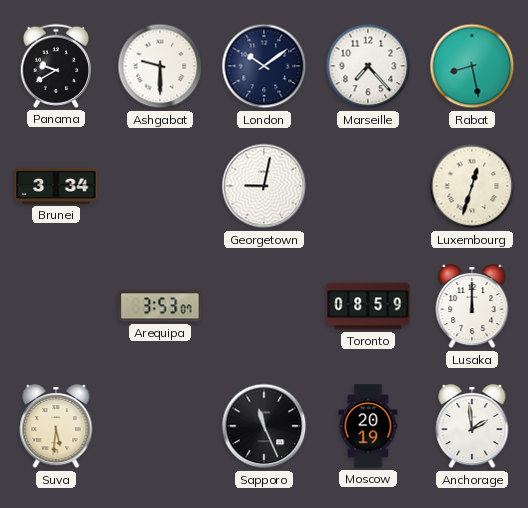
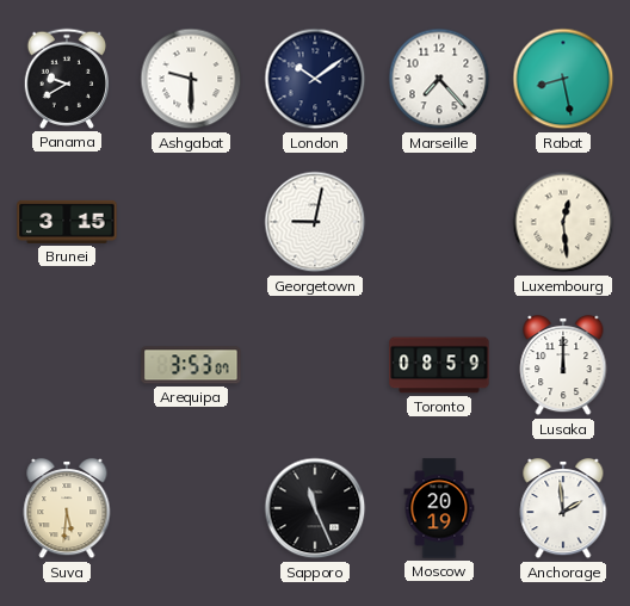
Brunei: 3:34 -> 3:15 (67, 222)
Luxembourg: 12:33 -> 12:29 (563, 222)
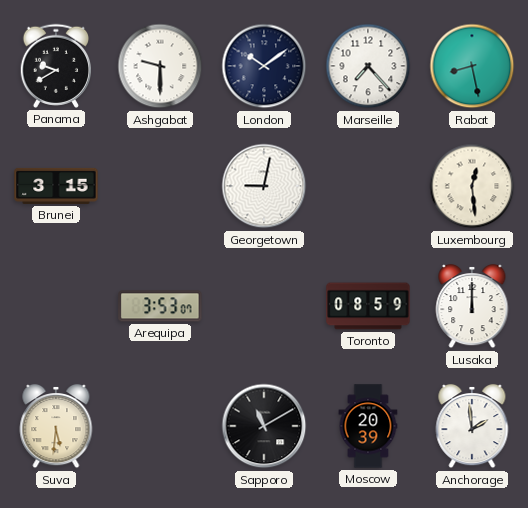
Sapporo: 11:26 -> 11:10 (264, 426)
Moscow: 20:19 -> 20:39 (368, 426)
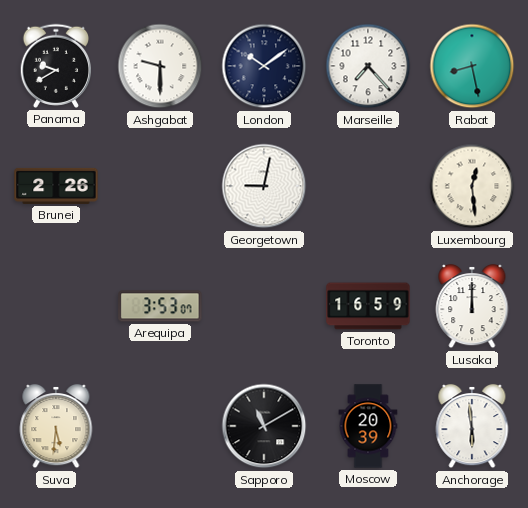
Brunei: 3:15 -> 2:26 (56, 186)
Toronto: 08:59 -> 16:59 (368, 306)
Anchorage: 1:59 -> 5:59 (472, 426)
